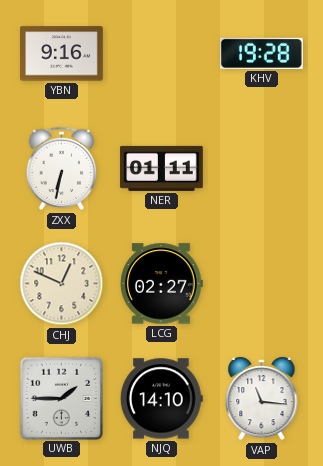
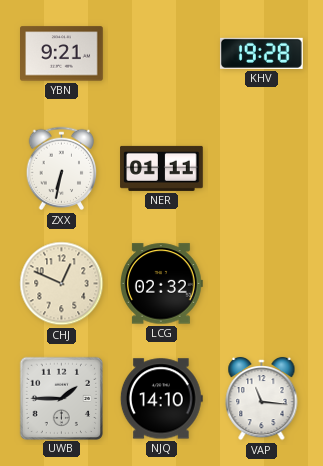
YBN: 9:16 -> 9:21 (62, 54)
LCG: 02:27 -> 02:32 (162, 284)
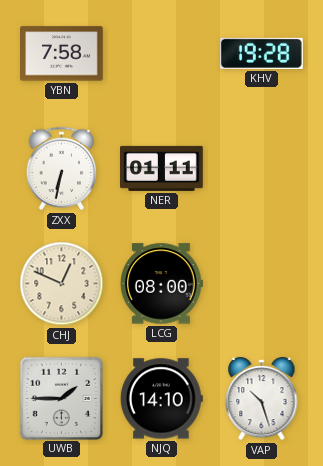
YBN: 9:21 -> 7:58 (62, 54)
LCG: 02:32 -> 08:00 (162, 284)
VAP: 11:16 -> 10:27 (262, 399)
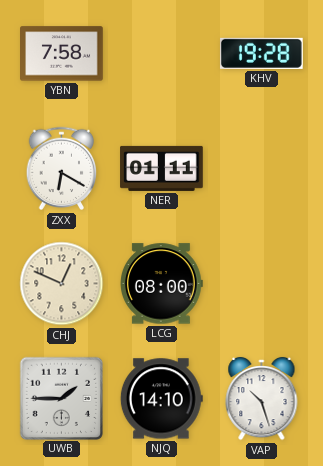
ZXX: 6:32 -> 6:20 (62, 169)
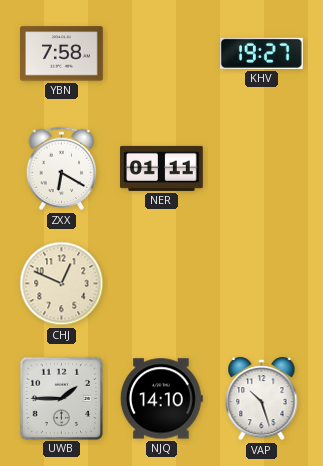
KHV: 19:28 -> 19:27 (261, 53)
LCG: 08:00 -> none (162, 284)
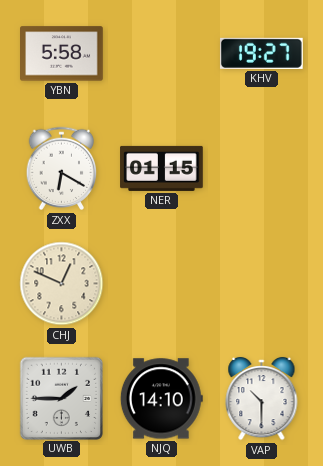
YBN: 7:58 -> 5:58 (62, 54)
NER: 01:11 -> 01:15 (162, 168)
VAP: 10:27 -> 10:30 (262, 399)
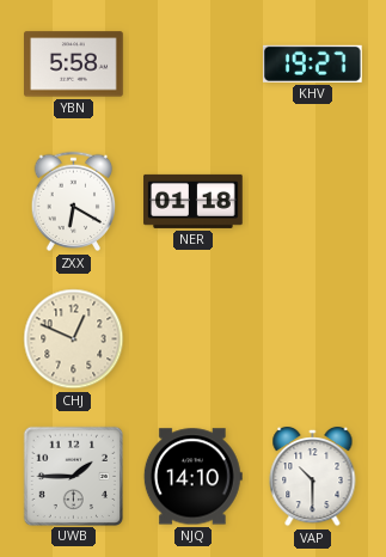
NER: 01:15 -> 01:18 (194, 201)
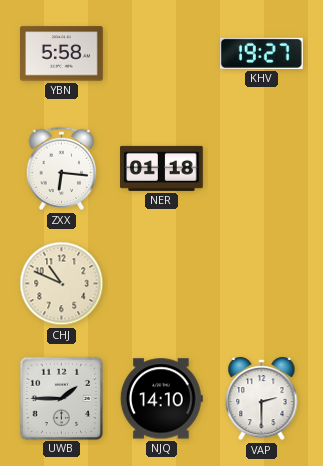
ZXX: 6:20 -> 6:16 (62, 169)
CHJ: 12:49 -> 10:49 (62, 284)
VAP: 10:30 -> 2:30 (262, 399)
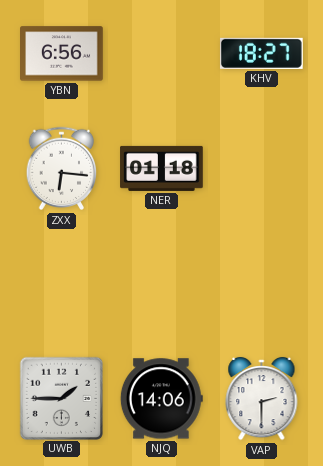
YBN: 5:58 -> 6:56 (62, 54)
KHV: 19:27 -> 18:27 (261, 53)
CHJ: 10:49 -> none (62, 284)
NJQ: 14:10 -> 14:06 (161, 399)
